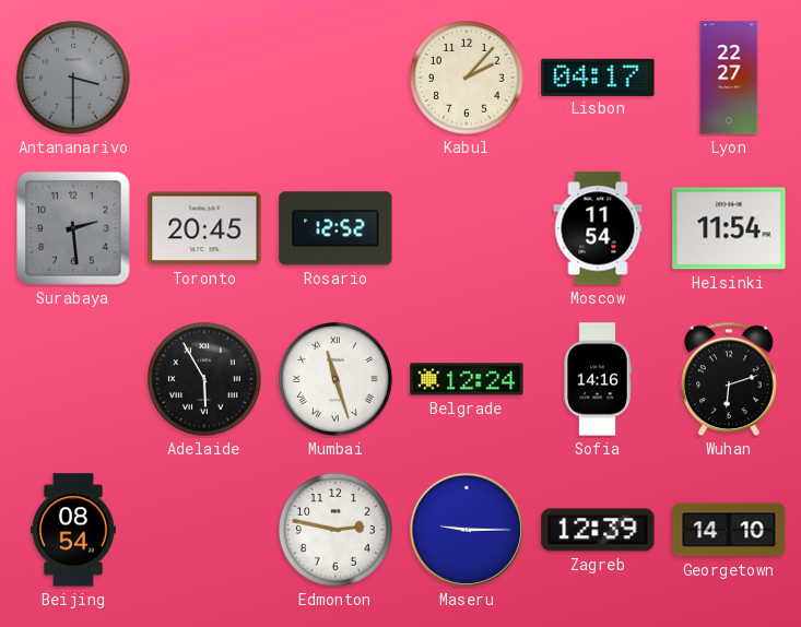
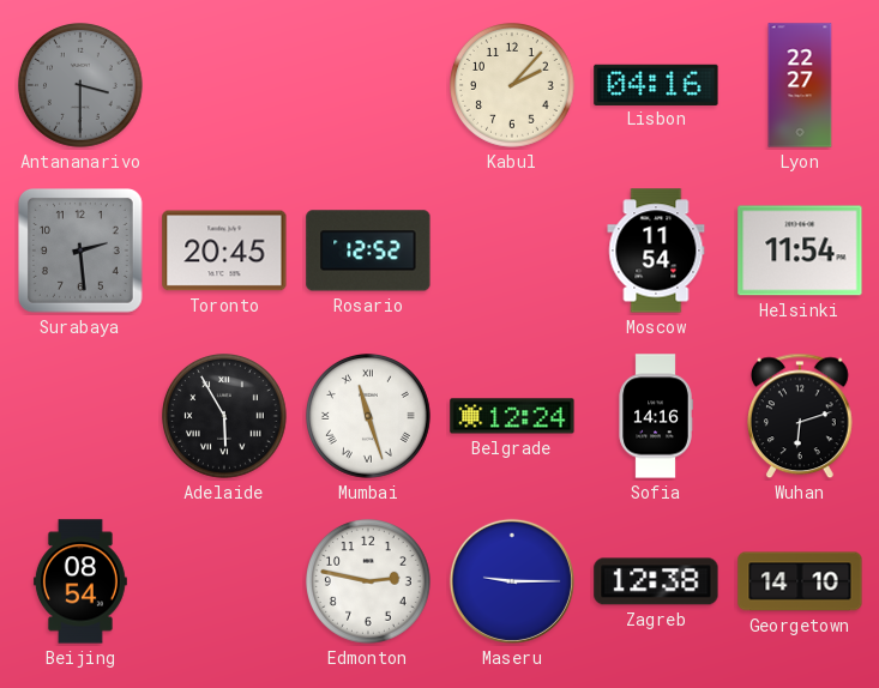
Lisbon: 04:17 -> 04:16 (656, 84)
Zagreb: 12:39 -> 12:38 (656, 581)
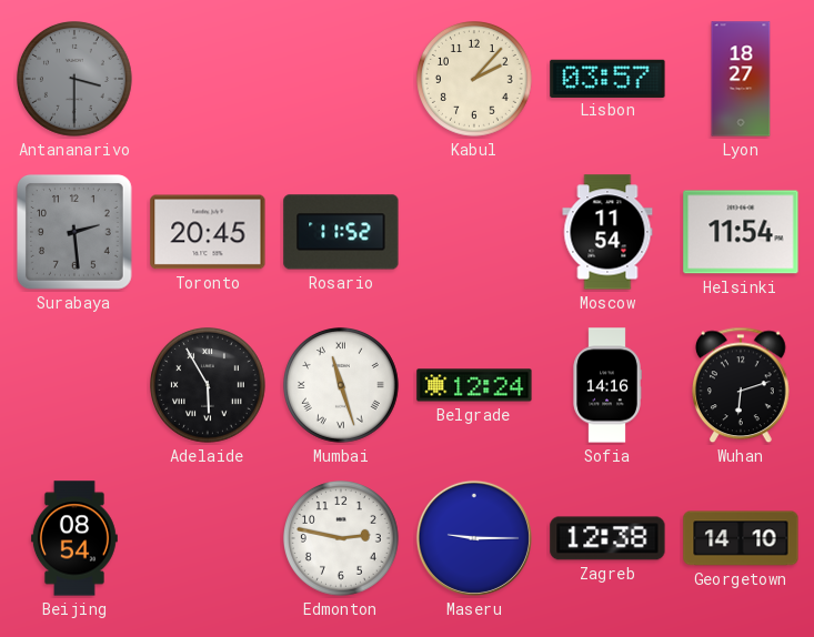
Lisbon: 04:16 -> 03:57 (607, 78)
Lyon: 22:27 -> 18:27 (741, 79)
Rosario: 12:52 -> 11:52 (341, 232)
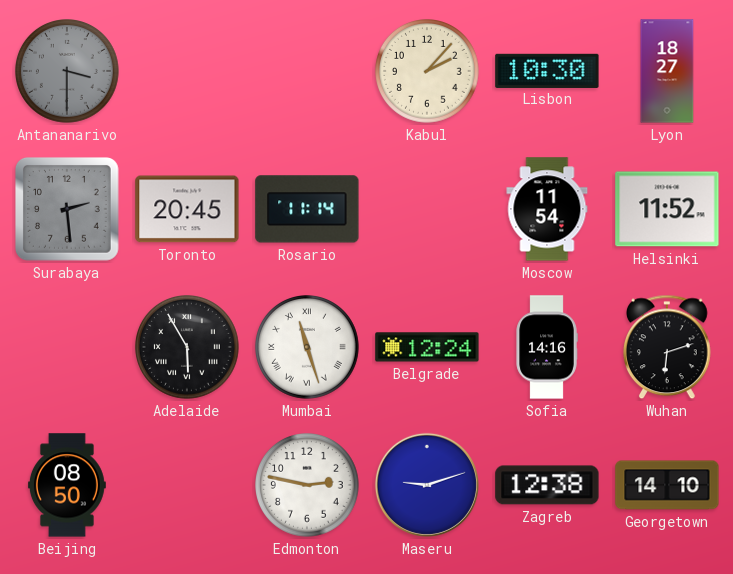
Lisbon: 03:57 -> 10:30 (547, 70)
Rosario: 11:52 -> 11:14 (307, 209)
Helsinki: 11:54 -> 11:52 (667, 209)
Beijing: 08:54 -> 08:50 (67, 485)
Maseru: 9:15 -> 9:12 (427, 485)
